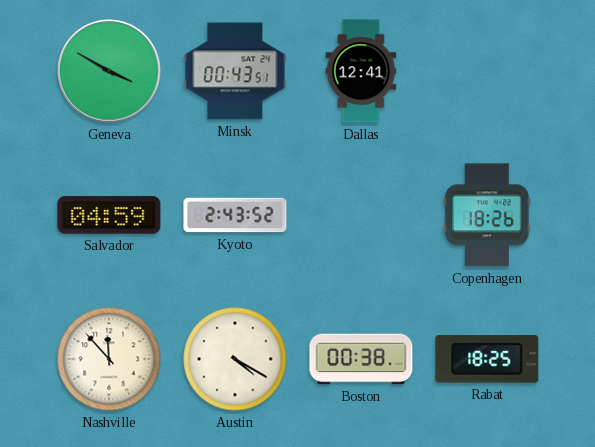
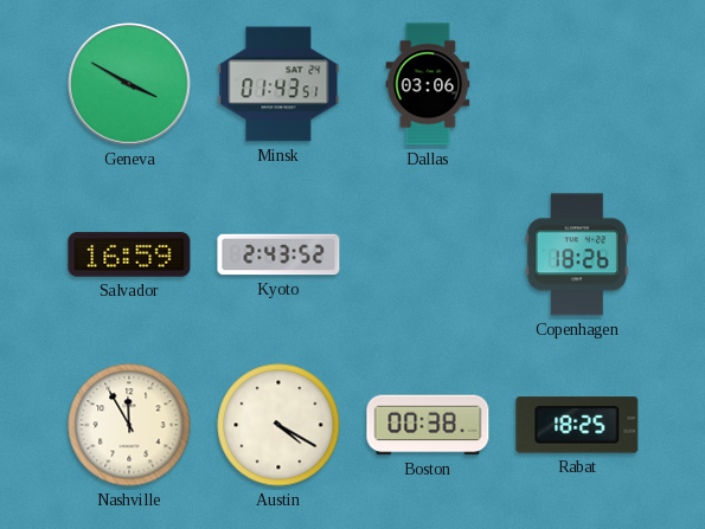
Minsk: 00:43 -> 01:43 (278, 84)
Dallas: 12:41 -> 03:06 (428, 84)
Salvador: 04:59 -> 16:59 (129, 254)
Nashville: 11:53 -> 11:55 (129, 425)
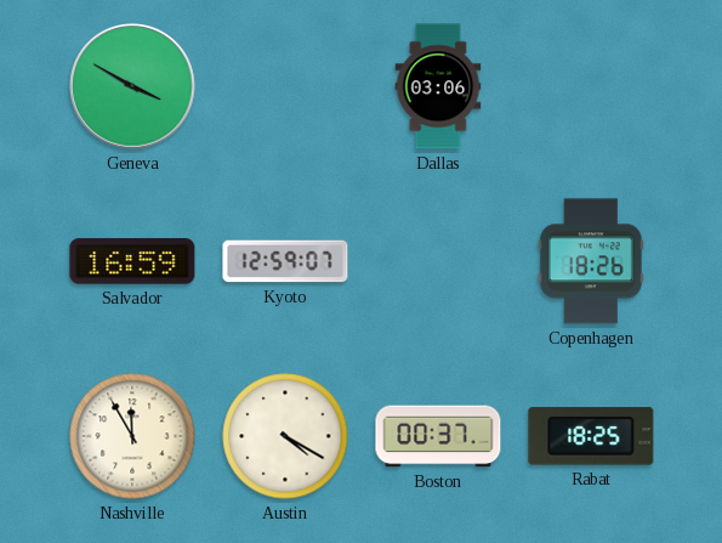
Minsk: 01:43 -> none (278, 84)
Kyoto: 2:43 -> 12:59 (285, 261)
Boston: 00:38 -> 00:37 (438, 436)
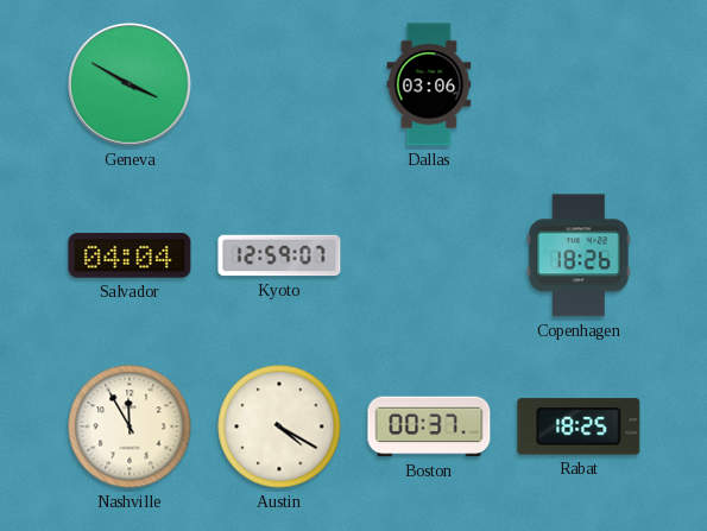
Salvador: 16:59 -> 04:04 (130, 255)
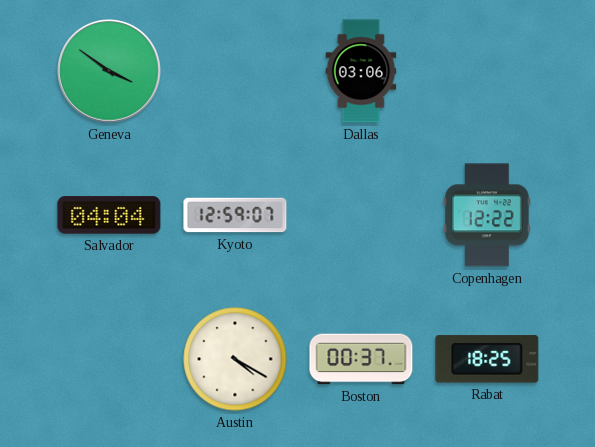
Geneva: 3:50 -> 3:51 (109, 71)
Copenhagen: 18:26 -> 12:22 (487, 215)
Nashville: 11:55 -> none (130, 426)
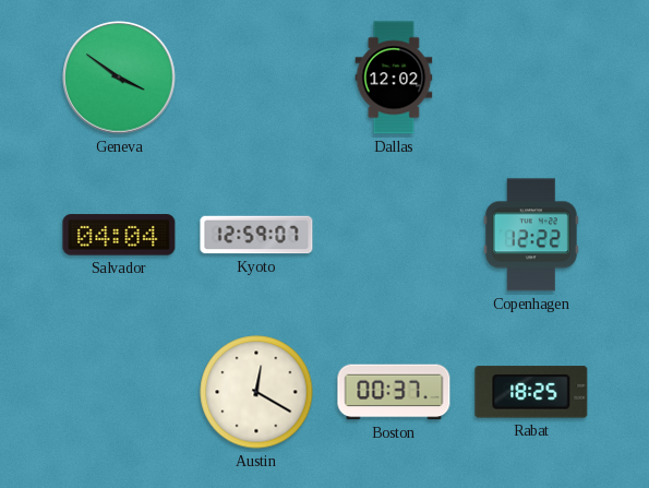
Dallas: 03:06 -> 12:02 (394, 78)
Austin: 4:20 -> 12:20 (256, 392)
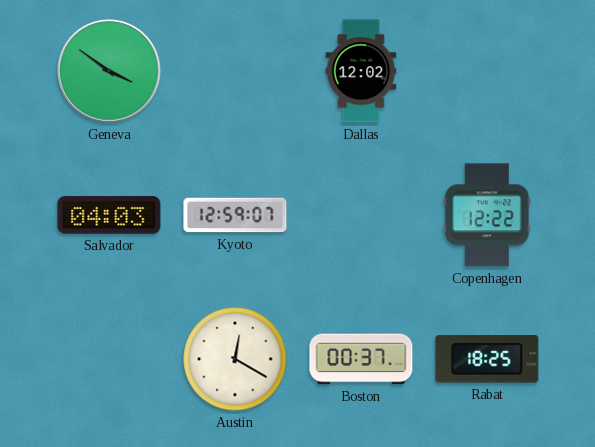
Salvador: 04:04 -> 04:03 (109, 215)
